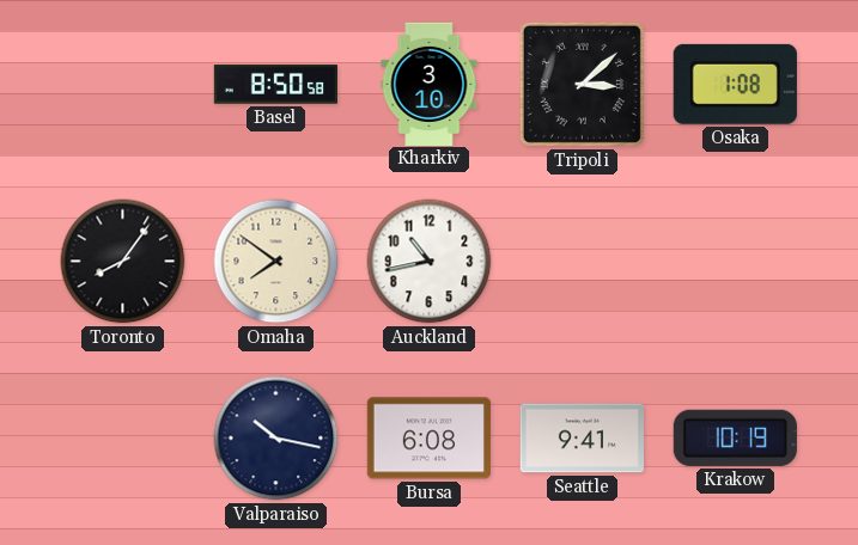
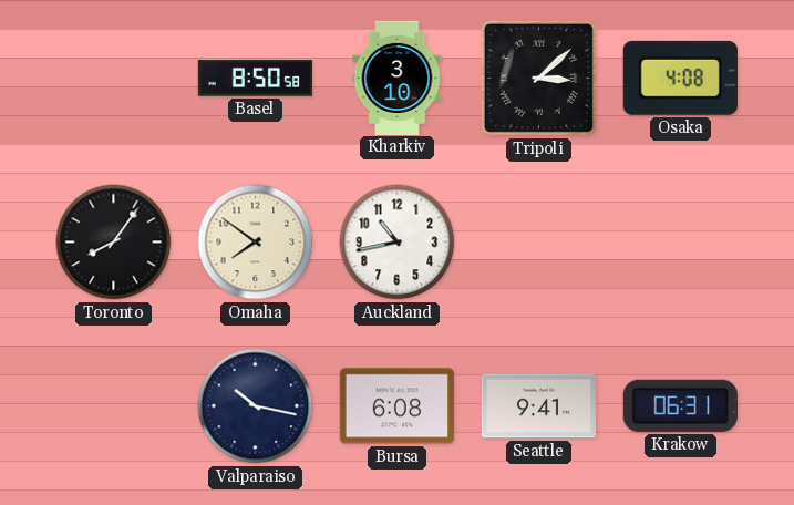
Osaka: 1:08 -> 4:08 (680, 78)
Krakow: 10:19 -> 06:31 (680, 405)
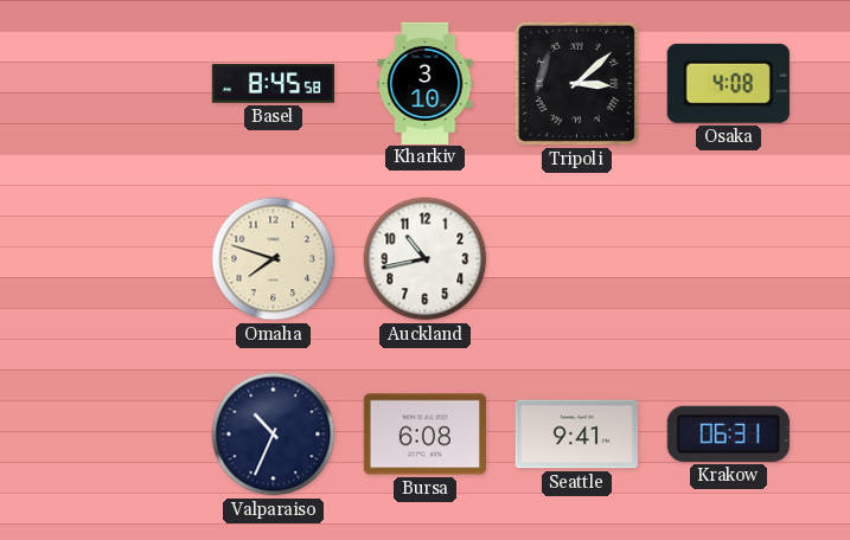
Basel: 8:50 -> 8:45 (273, 84)
Toronto: 8:06 -> none (114, 243)
Omaha: 7:51 -> 7:48 (274, 259)
Valparaiso: 10:17 -> 10:34 (274, 435)
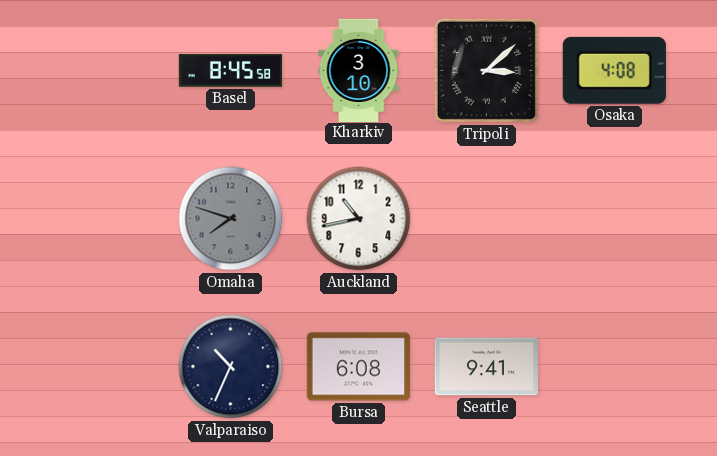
Omaha dial: cream -> grey (231, 219)
Krakow: 06:31 -> none (728, 433)
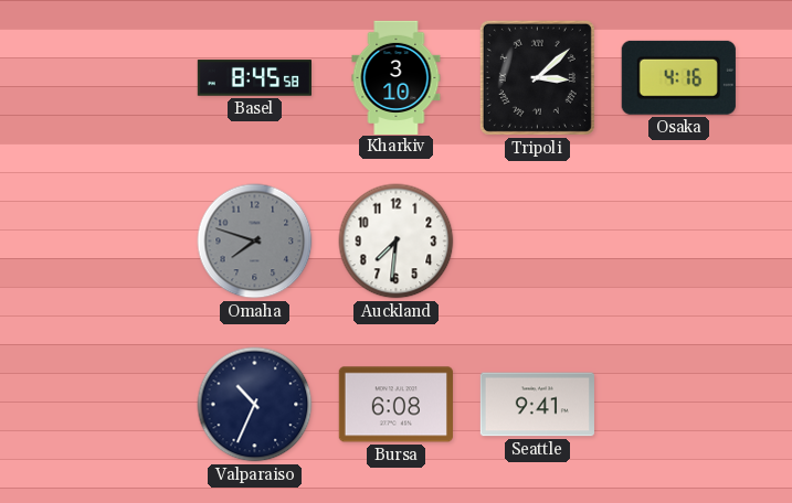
Osaka: 4:08 -> 4:16 (678, 77)
Auckland: 10:43 -> 7:31 (397, 242)
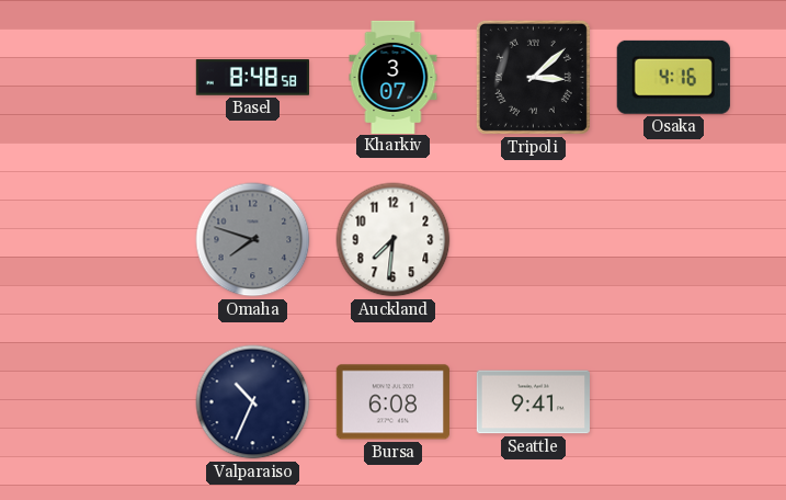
Basel: 8:45 -> 8:48 (252, 78)
Kharkiv: 3:10 -> 3:07 (394, 77)
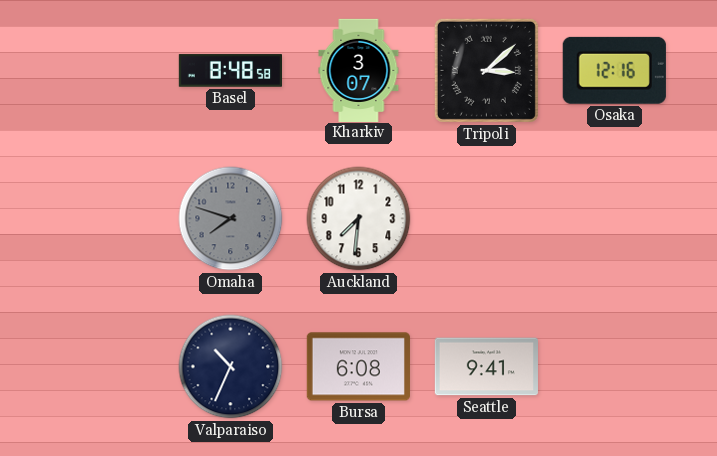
Osaka: 4:16 -> 12:16 (614, 70)
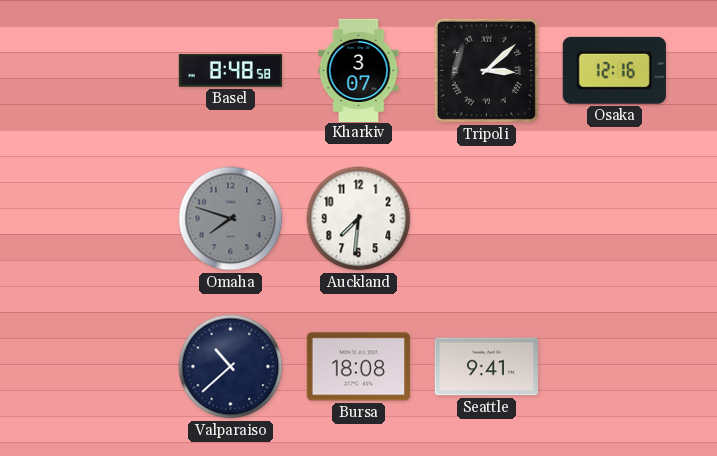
Valparaiso: 10:34 -> 10:38 (231, 367)
Bursa: 6:08 -> 18:08 (358, 367)
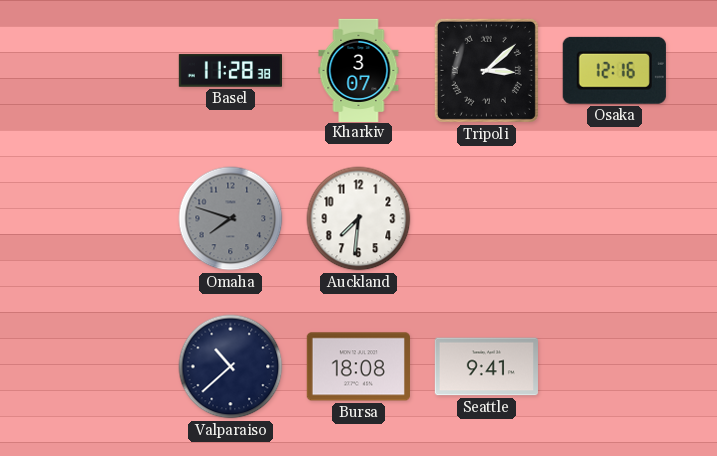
Basel: 8:48 -> 11:28 (230, 71)
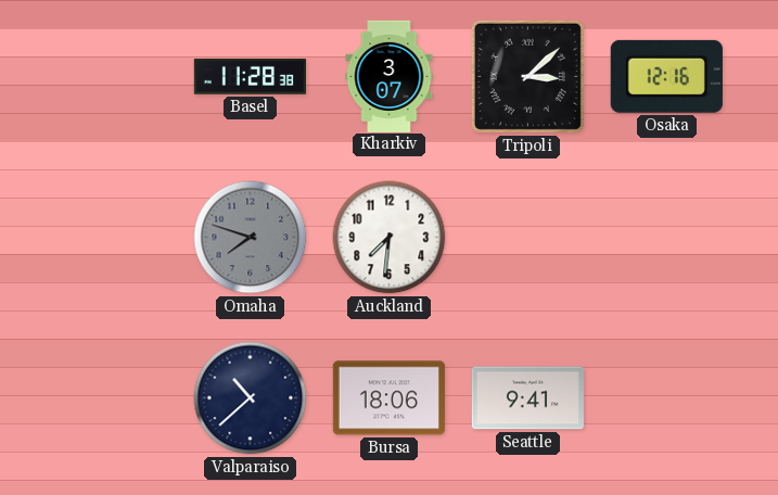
Bursa: 18:08 -> 18:06 (388, 398)
